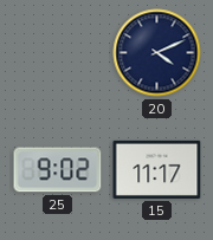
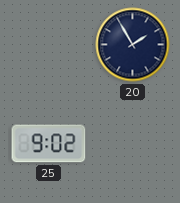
20: 4:11 -> 1:55 (133, 45)
15: 11:17 -> none (157, 169)
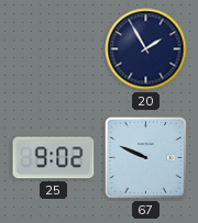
67: none -> 9:49 (145, 157)
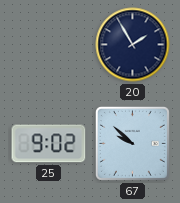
67: 9:49 -> 9:52 (132, 143)
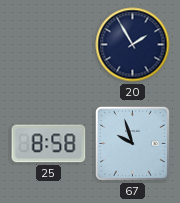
25: 9:02 -> 8:58 (49, 144)
67: 9:52 -> 9:57 (132, 143)
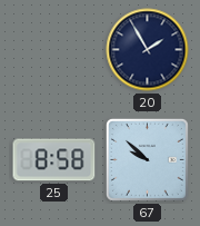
67: 9:57 -> 9:52 (147, 159)
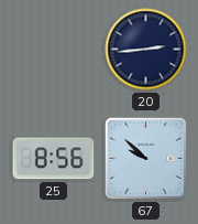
20: 1:55 -> 2:44 (146, 50)
25: 8:58 -> 8:56 (54, 159)
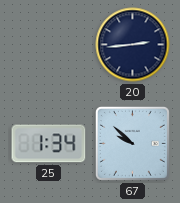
25: 8:56 -> 1:34 (49, 144)
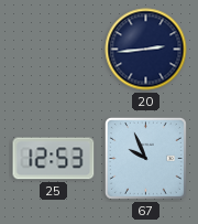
25: 1:34 -> 12:53 (54, 159)
67: 9:52 -> 9:56 (145, 158)
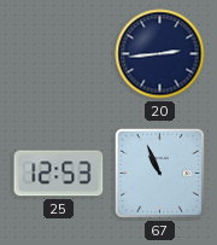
67: 9:56 -> 10:56 (159, 173)
